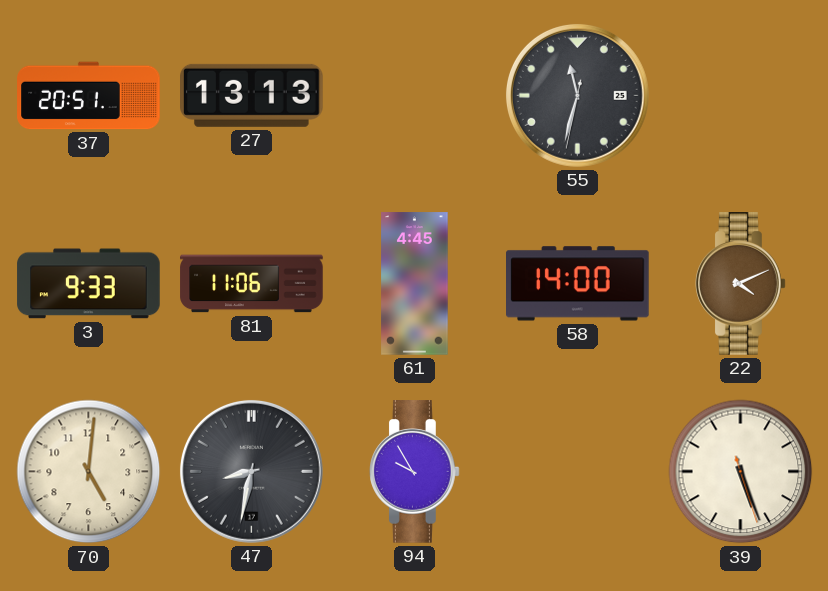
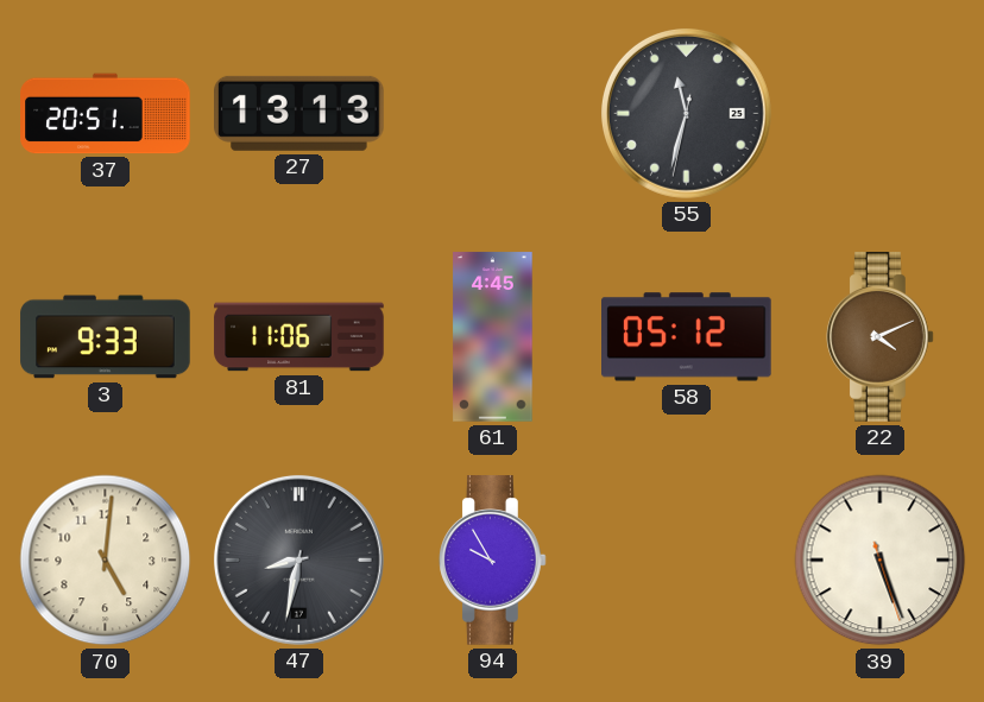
58: 14:00 -> 05:12 (687, 337)
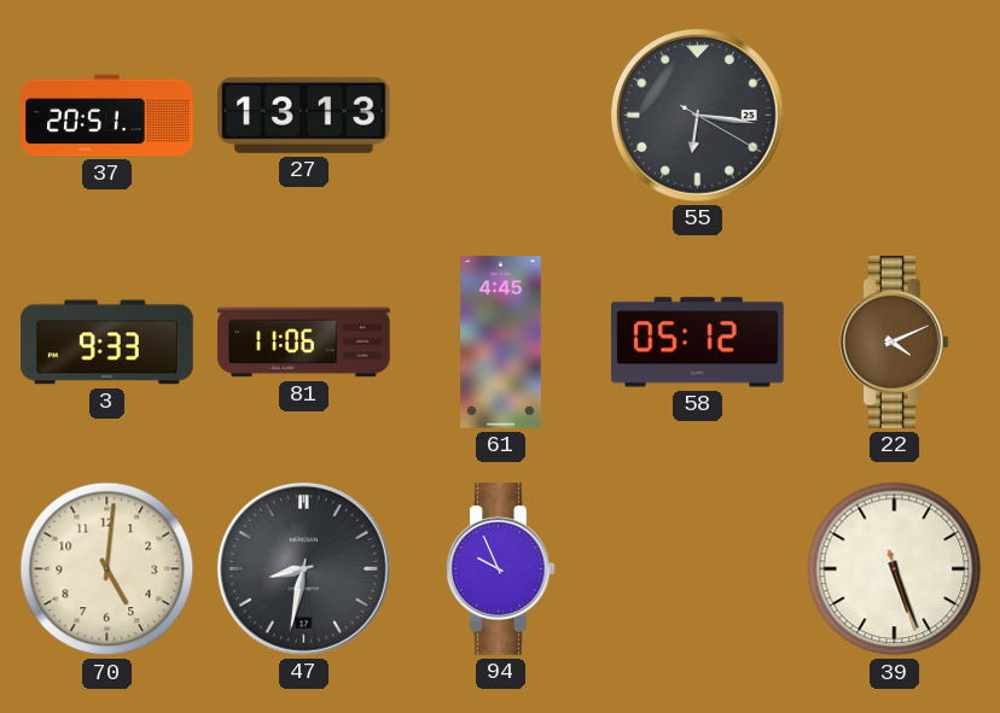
55: 11:32 -> 6:16 (697, 115)
94: 9:55 -> 9:56 (501, 569)
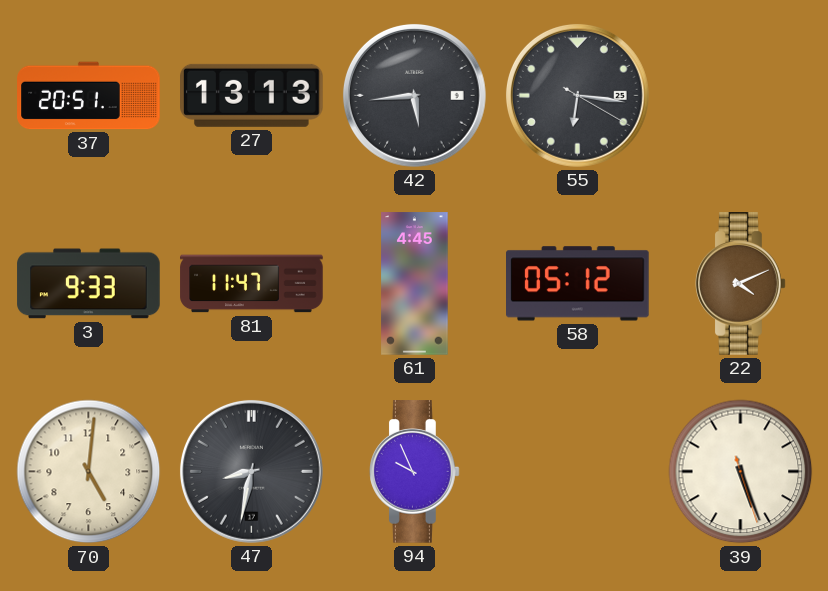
42: none -> 5:44 (414, 95)
81: 11:06 -> 11:47 (252, 284)
